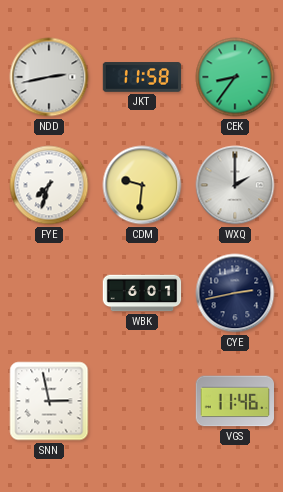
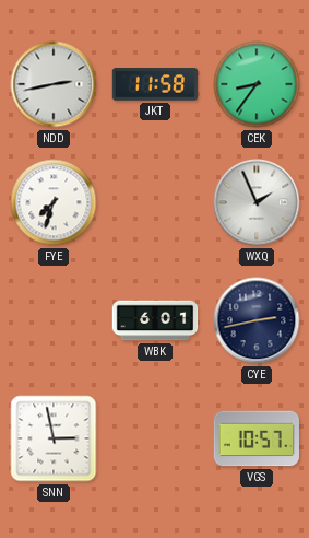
CDM: 9:31 -> none (142, 185)
WXQ: 2:00 -> 1:56 (257, 202)
VGS: 11:46 -> 10:57 (255, 438)
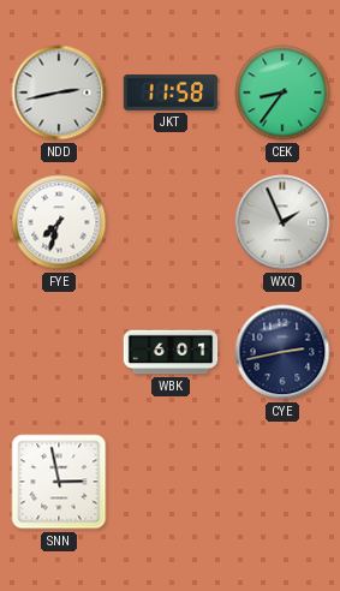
VGS: 10:57 -> none (255, 438)
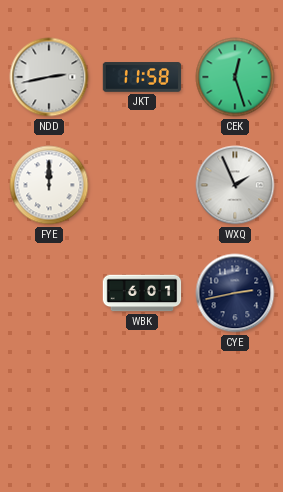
CEK: 8:36 -> 12:27 (235, 77)
FYE: 7:33 -> 12:00 (49, 185)
SNN: 2:58 -> none (59, 482)
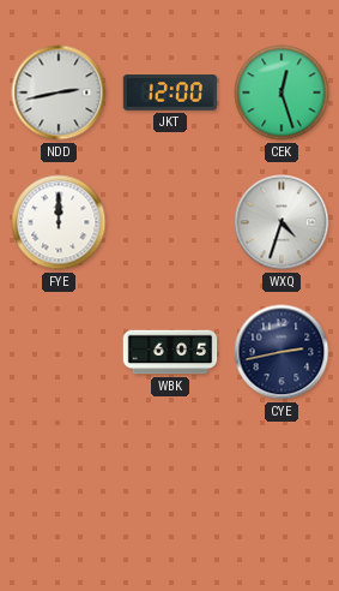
JKT: 11:58 -> 12:00 (170, 92)
WXQ: 1:56 -> 4:33 (282, 222)
WBK: 6:01 -> 6:05 (170, 352)
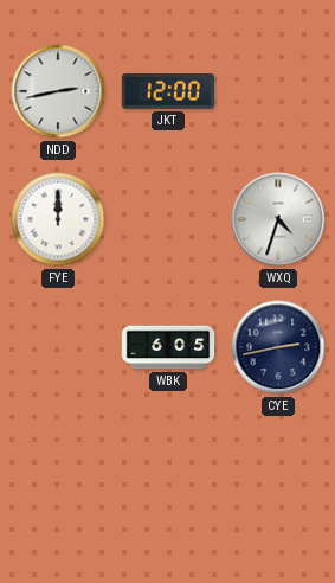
CEK: 12:27 -> none (282, 92)
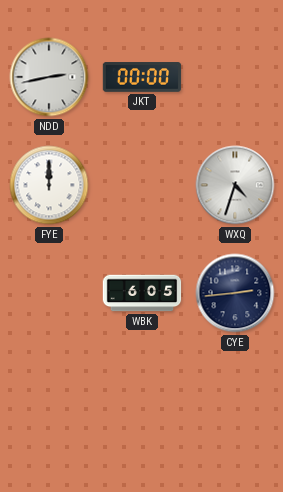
JKT: 12:00 -> 00:00 (142, 77)
CYE: 2:43 -> 2:44 (235, 293)
